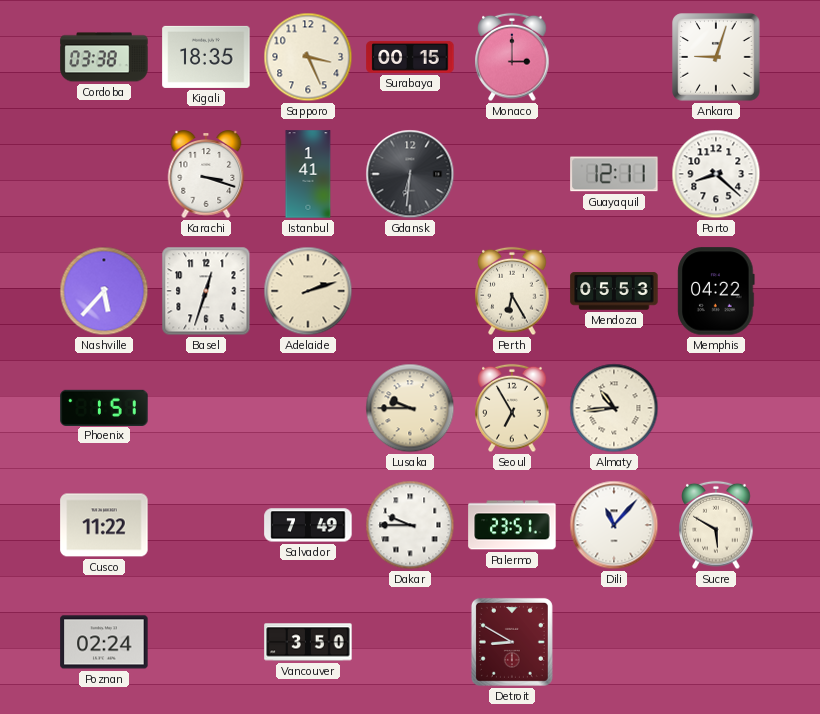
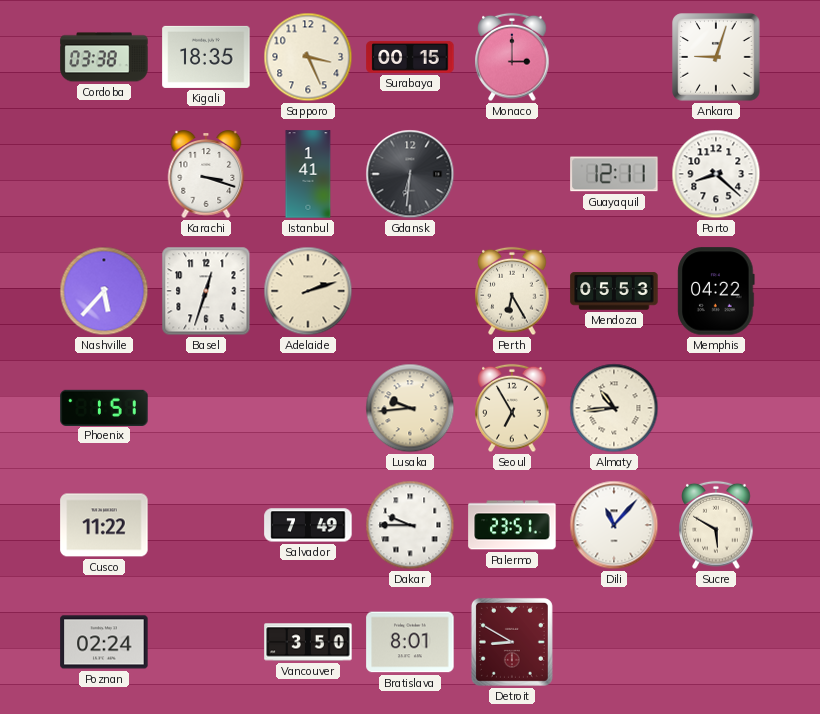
Lusaka: 9:45 -> 9:44 (410, 408)
Bratislava: none -> 8:01 (410, 642)
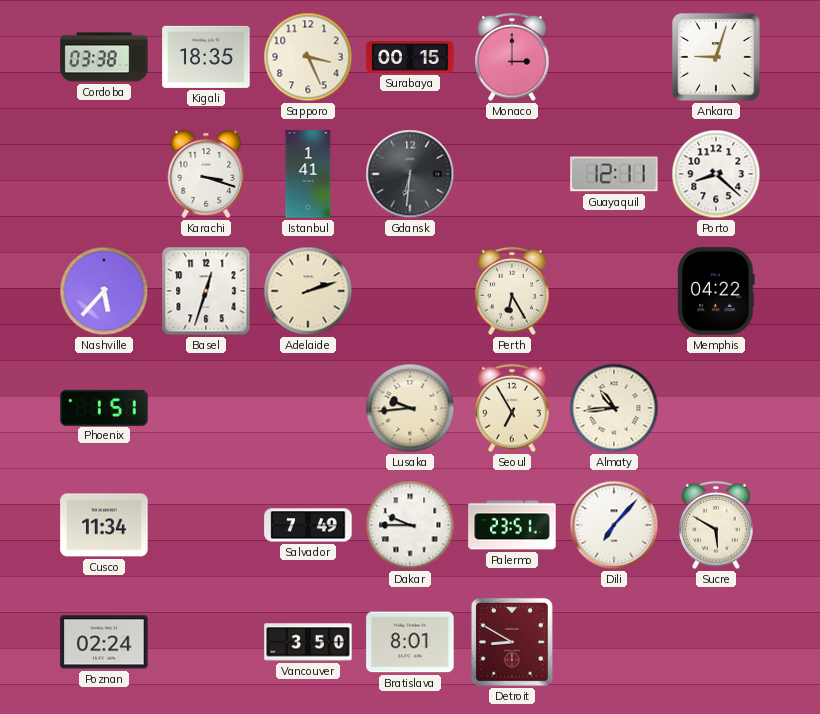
Mendoza: 05:53 -> none (614, 291)
Cusco: 11:22 -> 11:34 (104, 525)
Dili: 11:07 -> 7:07 (614, 525)
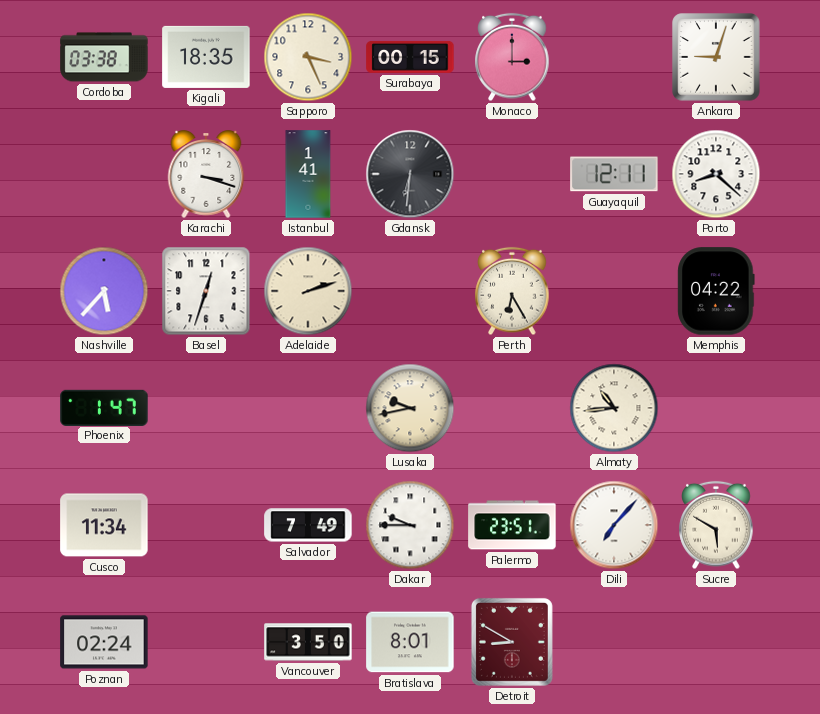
Phoenix: 1:51 -> 1:47 (104, 407)
Lusaka: 9:44 -> 9:43 (410, 408)
Seoul: 6:55 -> none (512, 408)
